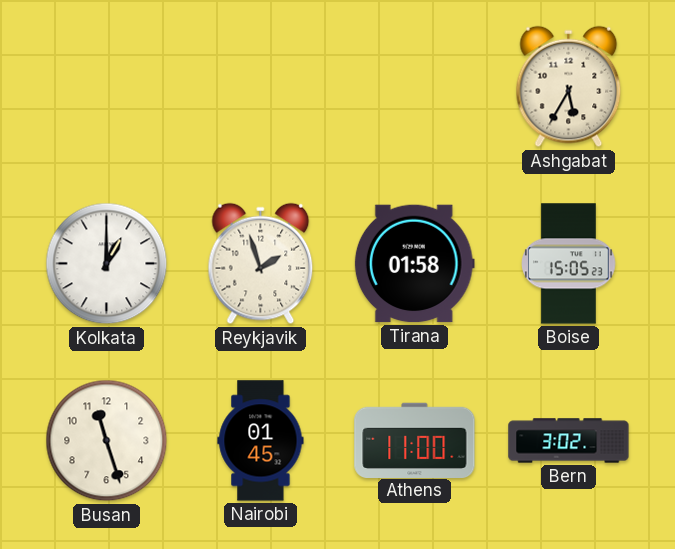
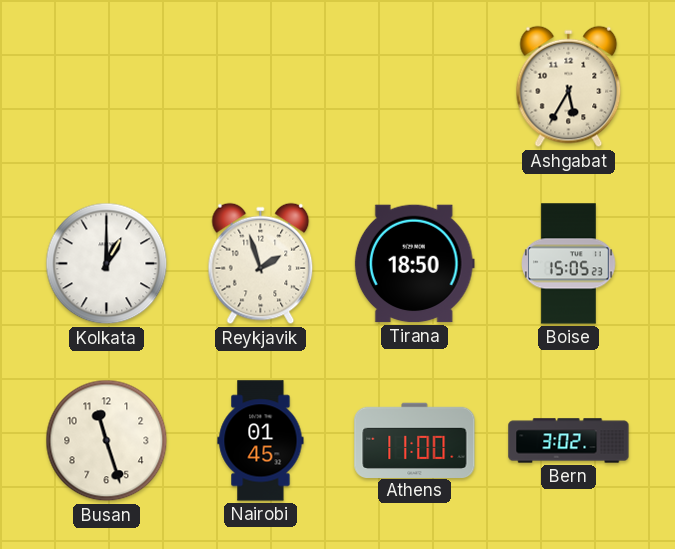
Tirana: 01:58 -> 18:50 (414, 264)
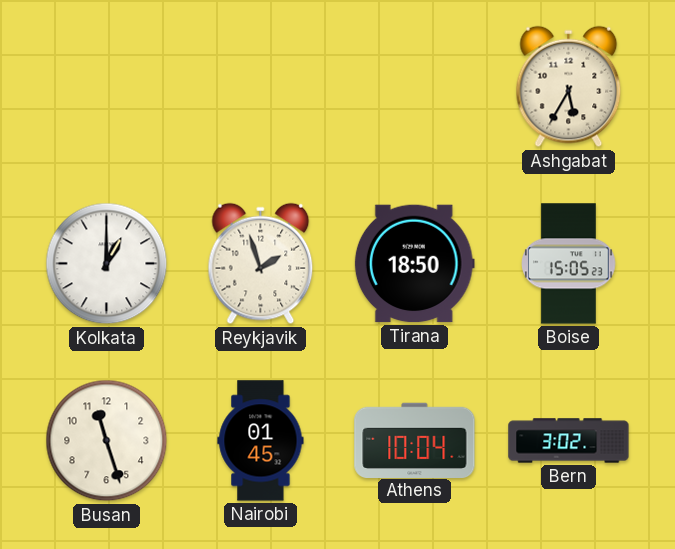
Athens: 11:00 -> 10:04 (415, 440)
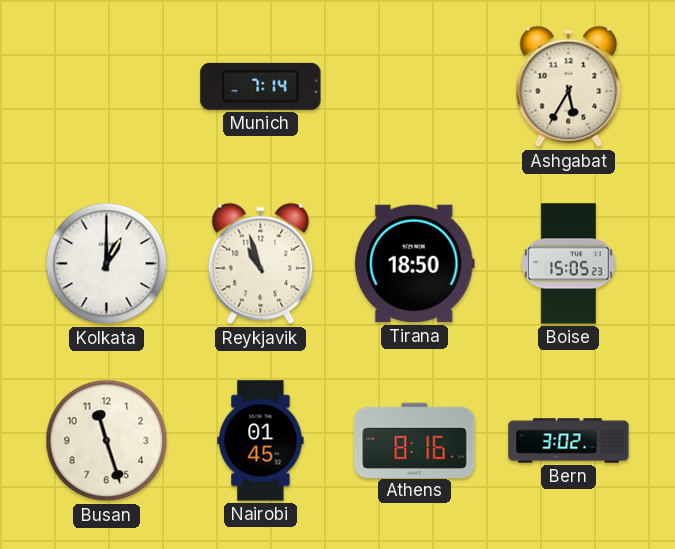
Munich: none -> 7:14 (261, 86)
Reykjavik: 1:57 -> 10:57 (261, 264)
Athens: 10:04 -> 8:16 (415, 440)
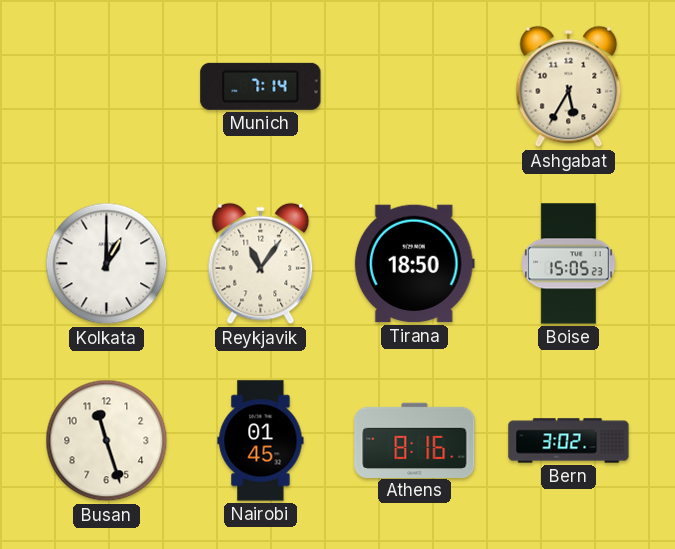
Reykjavik: 10:57 -> 11:06 (261, 264)
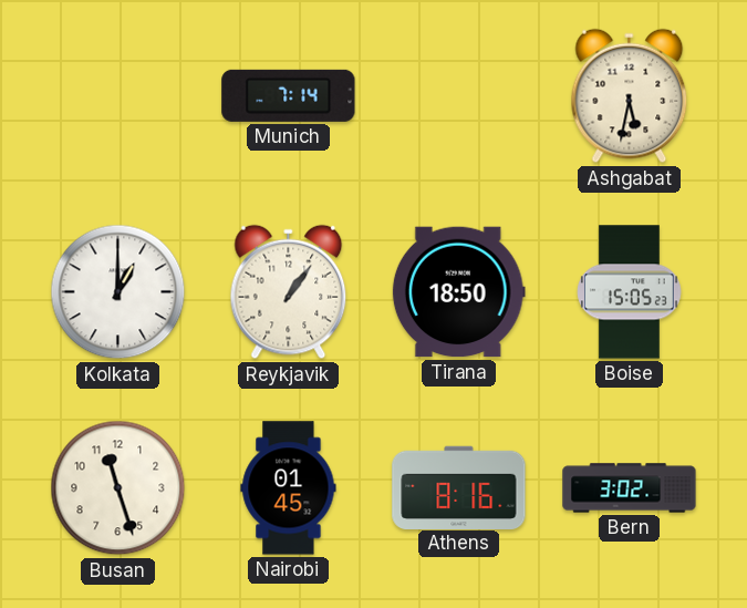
Ashgabat: 5:35 -> 5:32 (630, 96)
Reykjavik: 11:06 -> 1:06 (289, 292)
